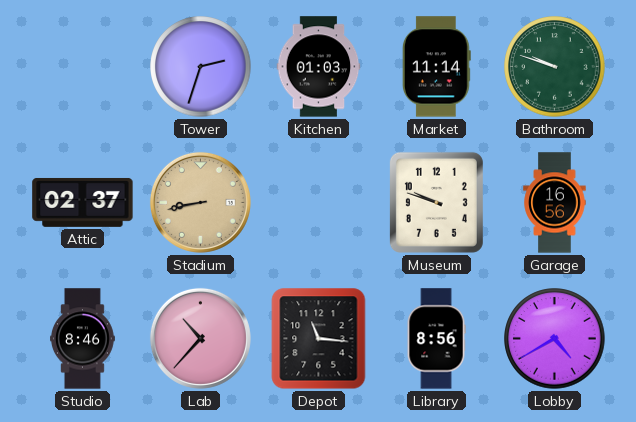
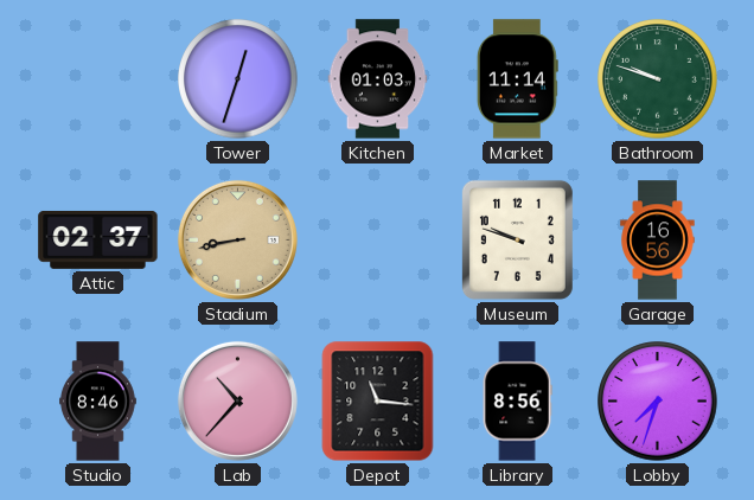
Tower: 2:33 -> 12:33 (238, 79)
Lobby: 4:40 -> 7:33 (658, 402)
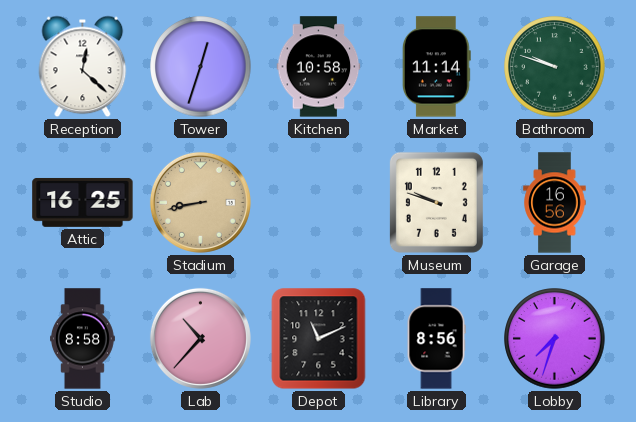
Reception: none -> 12:22 (83, 67)
Kitchen: 01:03 -> 10:58 (319, 67)
Attic: 02:37 -> 16:25 (83, 202)
Studio: 8:46 -> 8:58 (83, 339)
Depot: 11:16 -> 11:11 (319, 339)
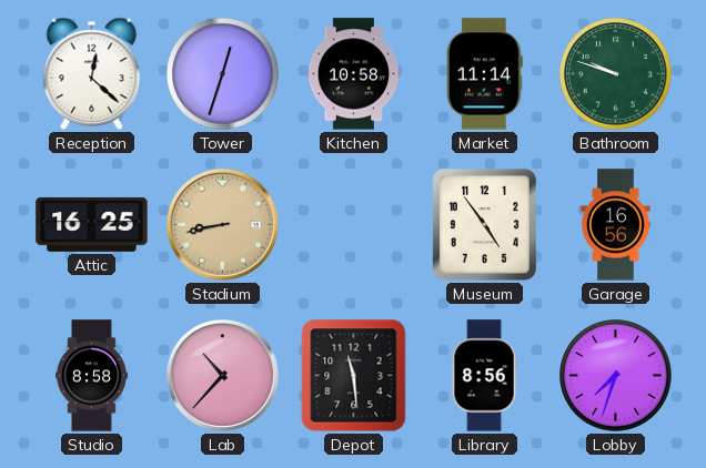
Museum: 9:48 -> 4:54 (484, 224)
Depot: 11:11 -> 11:29 (354, 376)
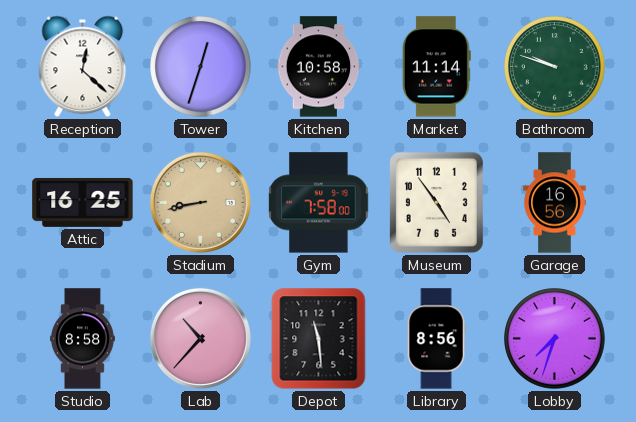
Gym: none -> 7:58 (319, 203)
